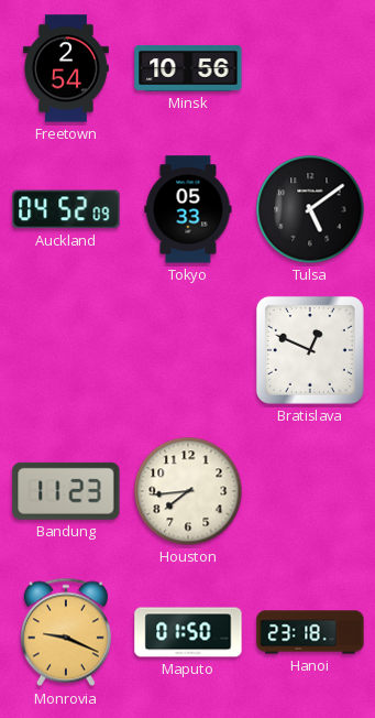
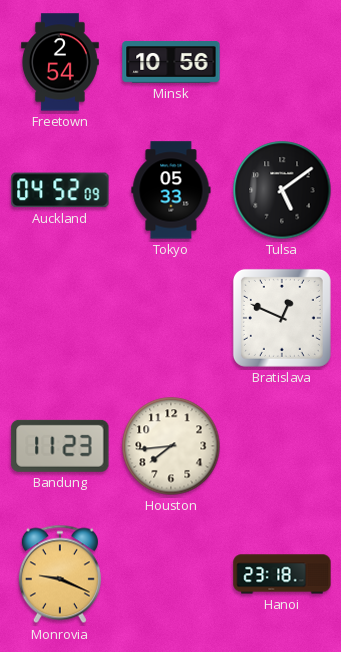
Maputo: 01:50 -> none (188, 632)
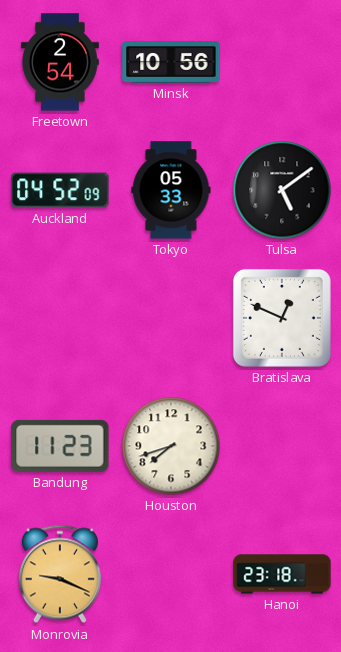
Houston: 7:44 -> 7:42 (171, 446)
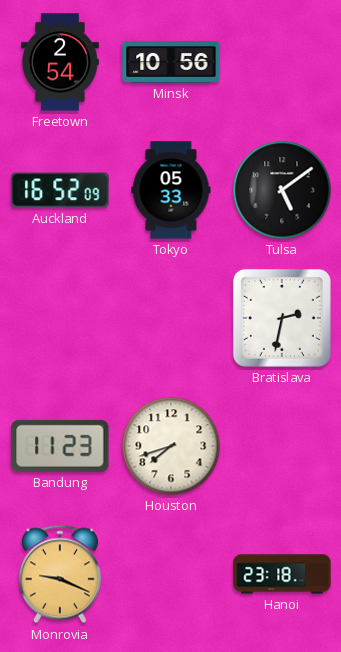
Auckland: 04:52 -> 16:52 (60, 190)
Bratislava: 12:49 -> 2:32 (282, 318)
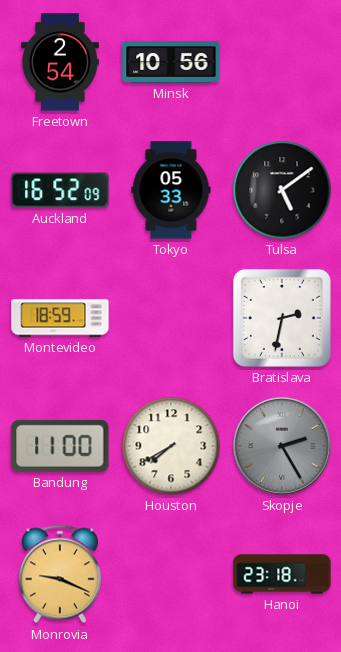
Montevideo: none -> 18:59 (60, 318)
Bandung: 11:23 -> 11:00 (60, 446)
Houston: 7:42 -> 7:40 (171, 446)
Skopje: none -> 2:25 (282, 446)
